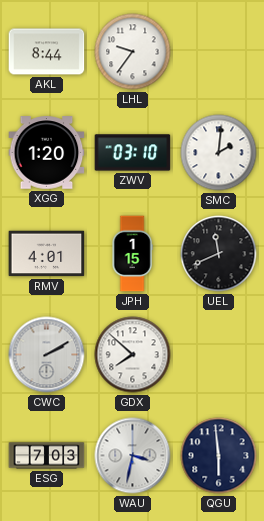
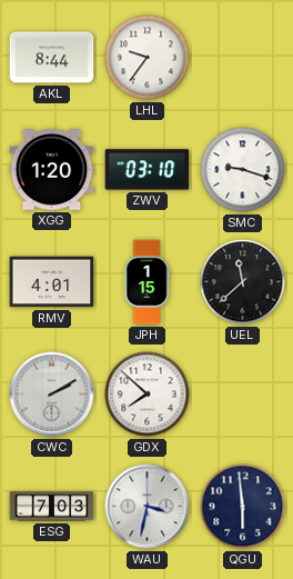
SMC: 2:01 -> 9:18 (243, 170)
UEL: 11:41 -> 11:38 (243, 282)
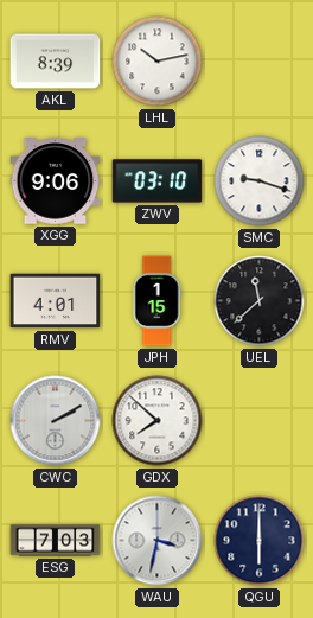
AKL: 8:44 -> 8:39 (56, 62)
LHL: 9:36 -> 10:13 (158, 62)
XGG: 1:20 -> 9:06 (56, 181)
QGU: 5:59 -> 6:00 (260, 541)
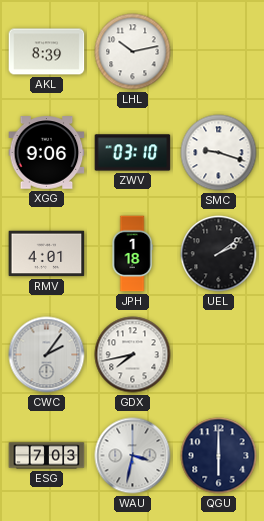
JPH: 1:15 -> 1:18 (132, 254)
UEL: 11:38 -> 2:09 (219, 254)
CWC: 2:10 -> 2:06 (47, 355)
GDX: 7:52 -> 7:43 (133, 355)
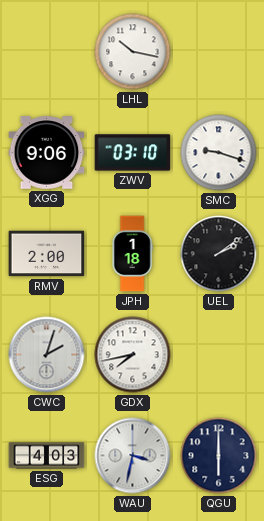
AKL: 8:39 -> none (47, 52)
LHL: 10:13 -> 10:17 (133, 52)
RMV: 4:01 -> 2:00 (47, 254)
CWC: 2:06 -> 2:03 (47, 355)
ESG: 7:03 -> 4:03 (47, 456)
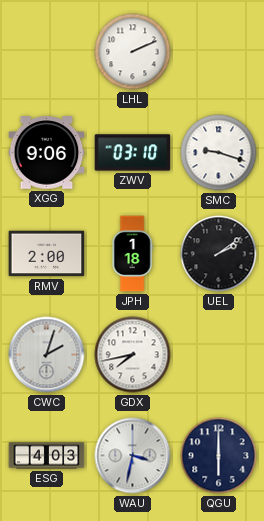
LHL: 10:17 -> 2:11 (133, 52)
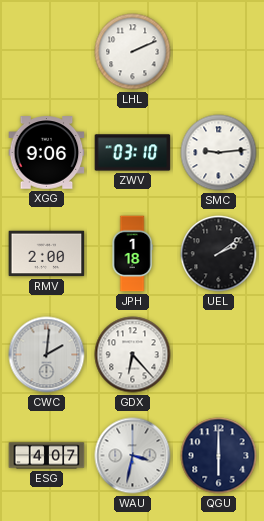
SMC: 9:18 -> 9:14 (219, 153)
CWC: 2:03 -> 2:01 (47, 355)
GDX: 7:43 -> 6:23 (133, 355)
ESG: 4:03 -> 4:07 (47, 456)
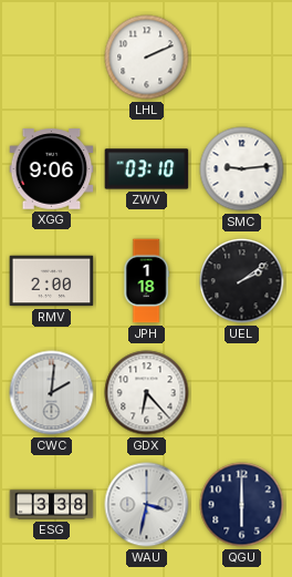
ESG: 4:07 -> 3:38 (52, 505)
